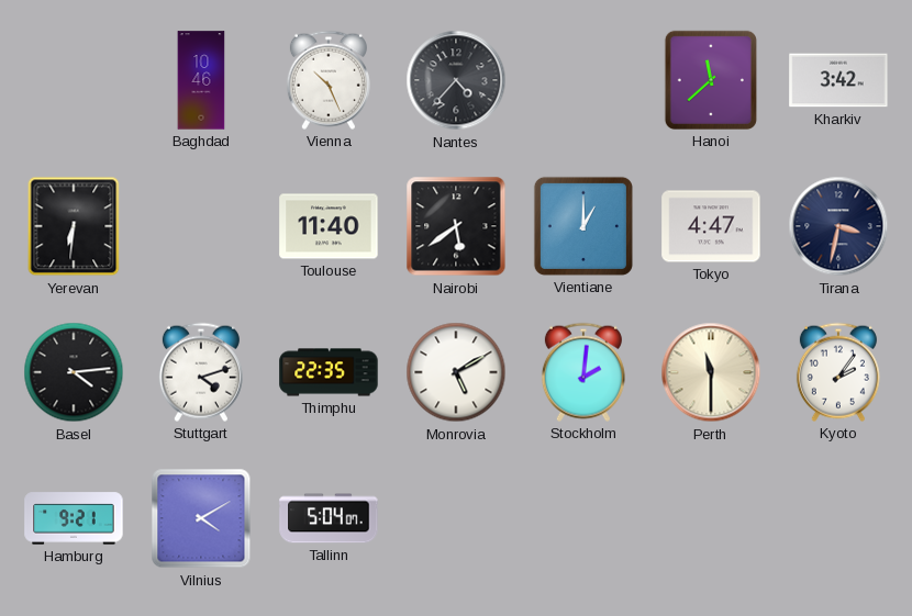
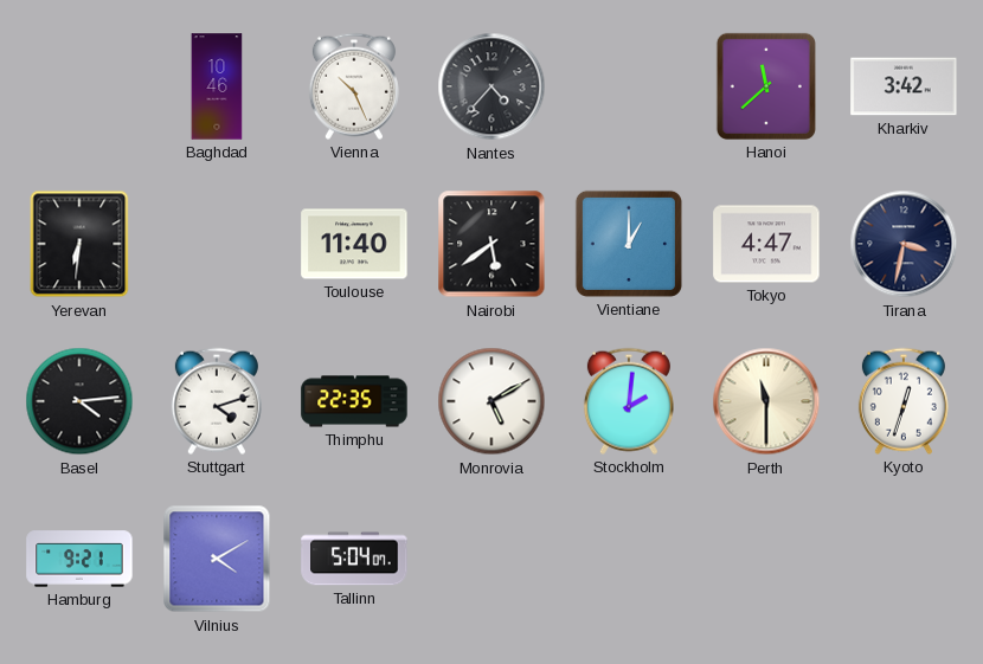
Kyoto: 2:06 -> 12:33 (904, 401)
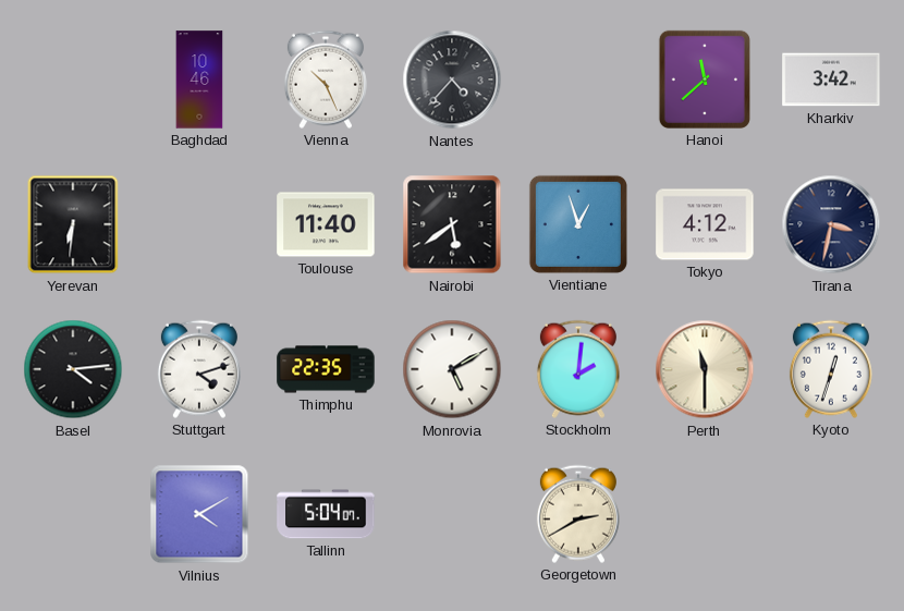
Vientiane: 1:00 -> 12:57 (578, 224)
Tokyo: 4:47 -> 4:12 (705, 224)
Hamburg: 9:21 -> none (79, 559)
Georgetown: none -> 2:40 (578, 514)
